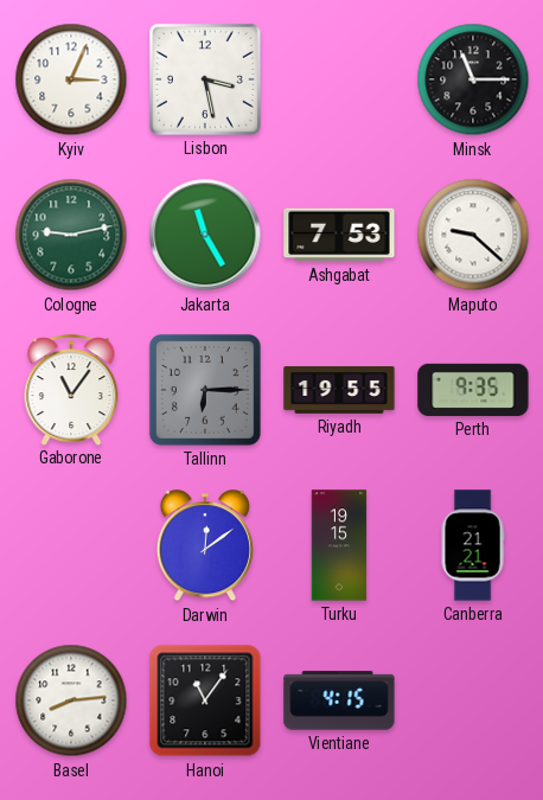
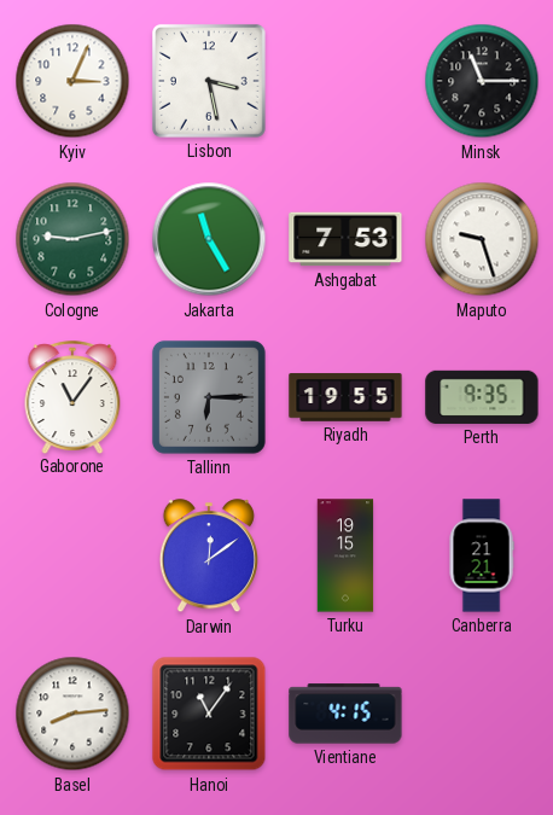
Maputo: 9:22 -> 9:27 (482, 239)
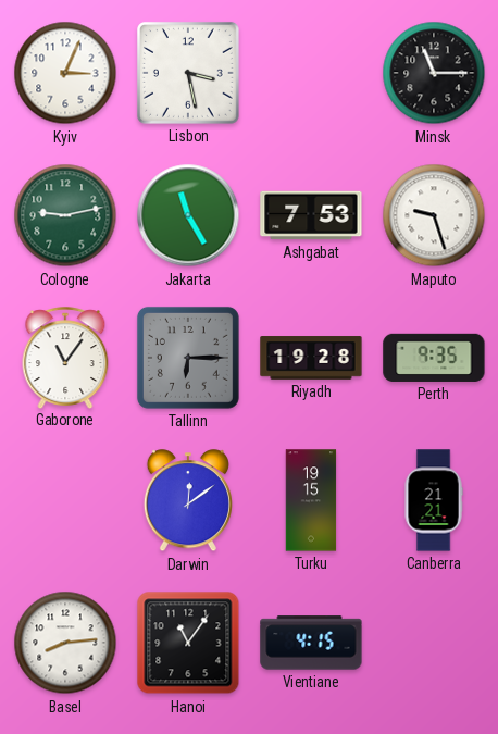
Riyadh: 19:55 -> 19:28 (311, 358)
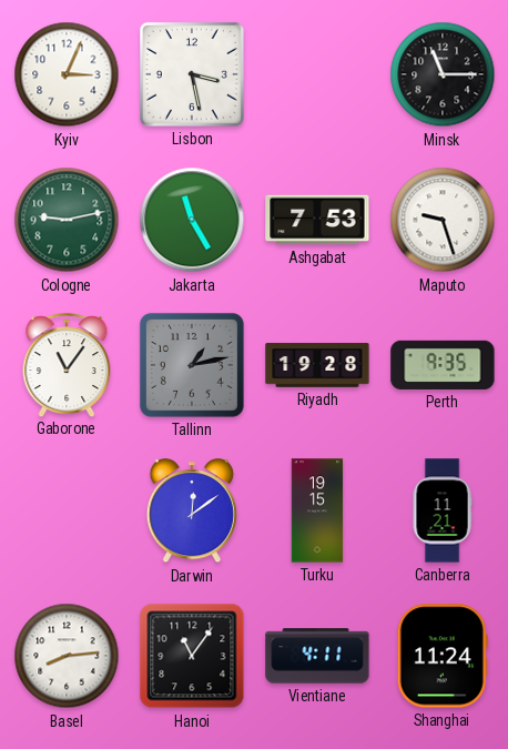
Tallinn: 6:15 -> 1:13 (192, 365)
Canberra: 21:21 -> 11:21 (443, 510)
Vientiane: 4:15 -> 4:11 (317, 656)
Shanghai: none -> 11:24 (443, 656)
